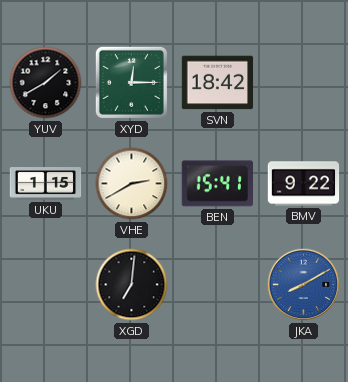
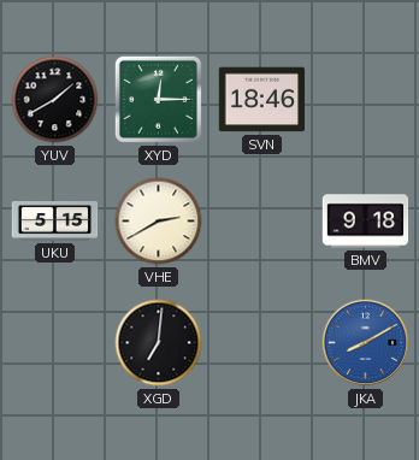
SVN: 18:42 -> 18:46 (262, 100)
UKU: 1:15 -> 5:15 (55, 222)
BEN: 15:41 -> none (217, 184)
BMV: 9:22 -> 9:18 (366, 222)
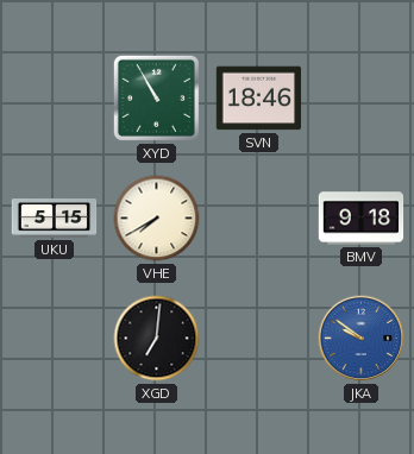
YUV: 1:40 -> none (55, 100)
XYD: 12:15 -> 10:55 (156, 97)
VHE: 2:40 -> 7:40 (157, 219)
JKA: 8:10 -> 9:51 (362, 339)
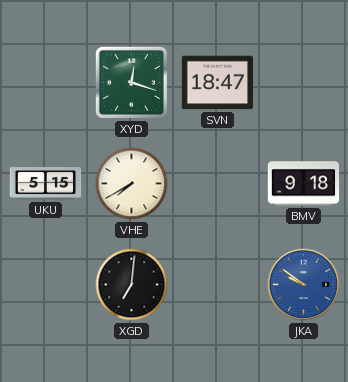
XYD: 10:55 -> 12:18 (131, 82)
SVN: 18:46 -> 18:47 (218, 83)
